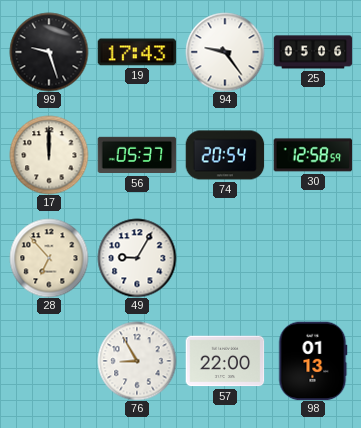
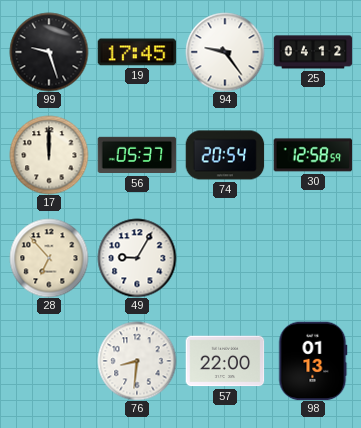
19: 17:43 -> 17:45 (137, 52)
25: 05:06 -> 04:12 (313, 52)
76: 8:55 -> 8:31 (137, 361)
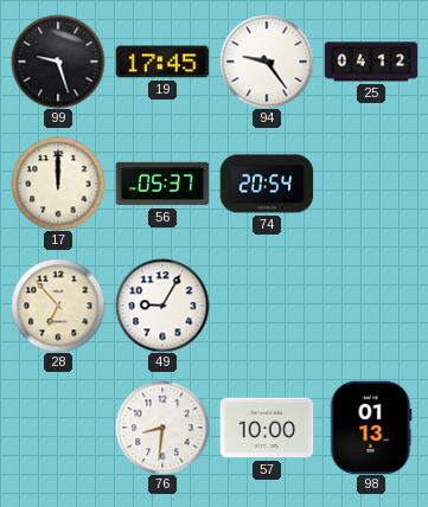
30: 12:58 -> none (313, 155)
57: 22:00 -> 10:00 (267, 428)
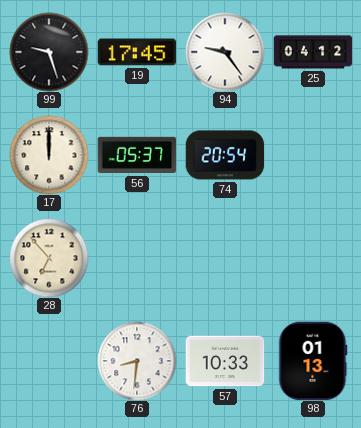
49: 9:05 -> none (162, 306)
57: 10:00 -> 10:33 (225, 361)
